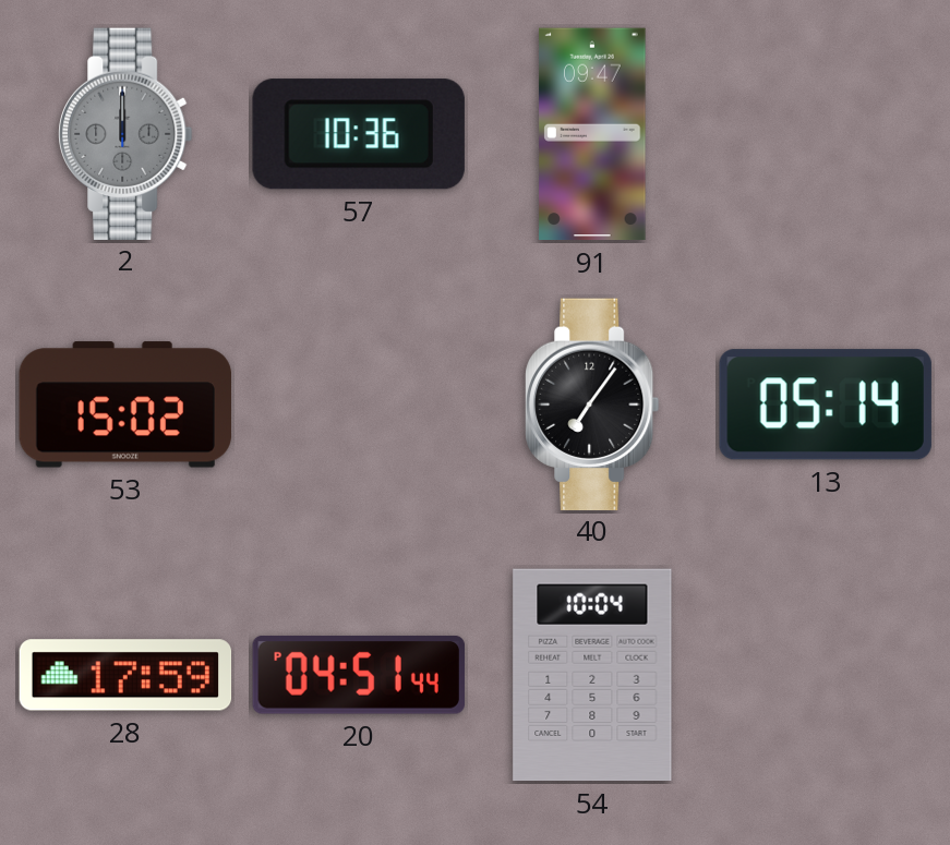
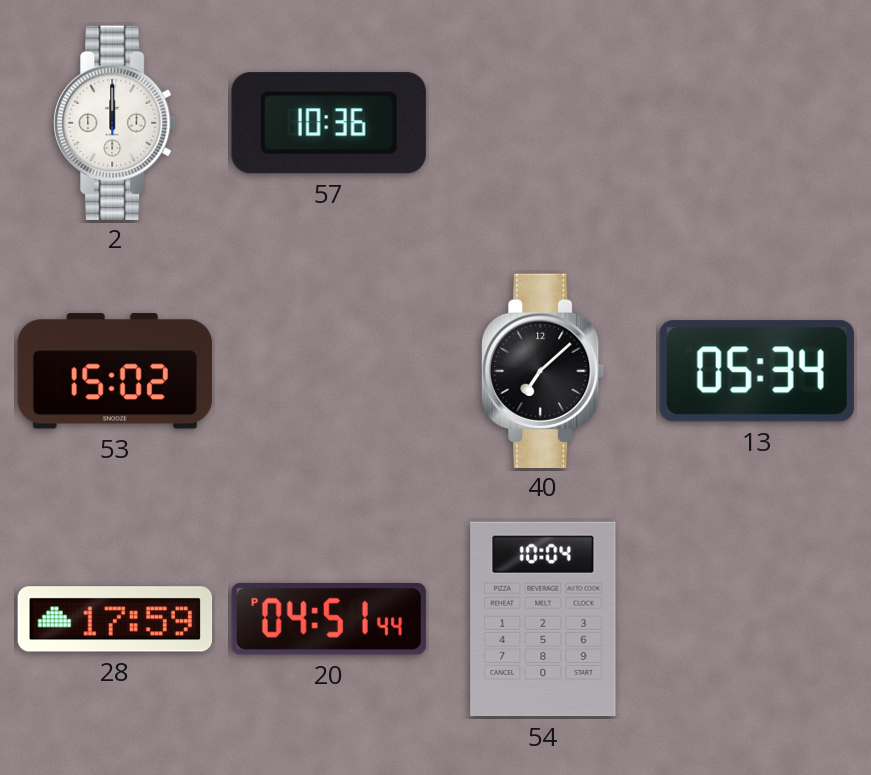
2 dial: grey -> white (115, 122)
91: 09:47 -> none (592, 134)
40: 7:06 -> 7:08 (543, 370)
13: 05:14 -> 05:34 (757, 371)
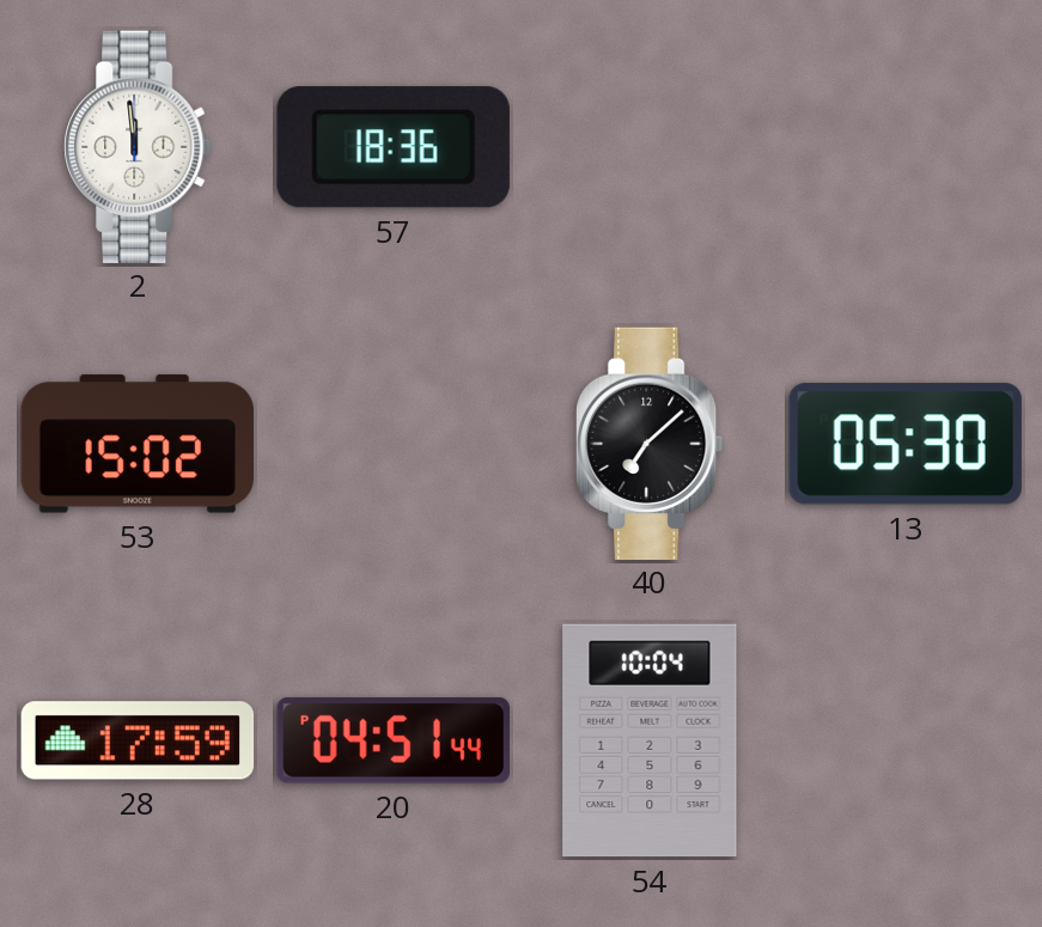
2: 12:00 -> 11:59 (138, 146)
57: 10:36 -> 18:36 (394, 147)
13: 05:34 -> 05:30 (906, 444)
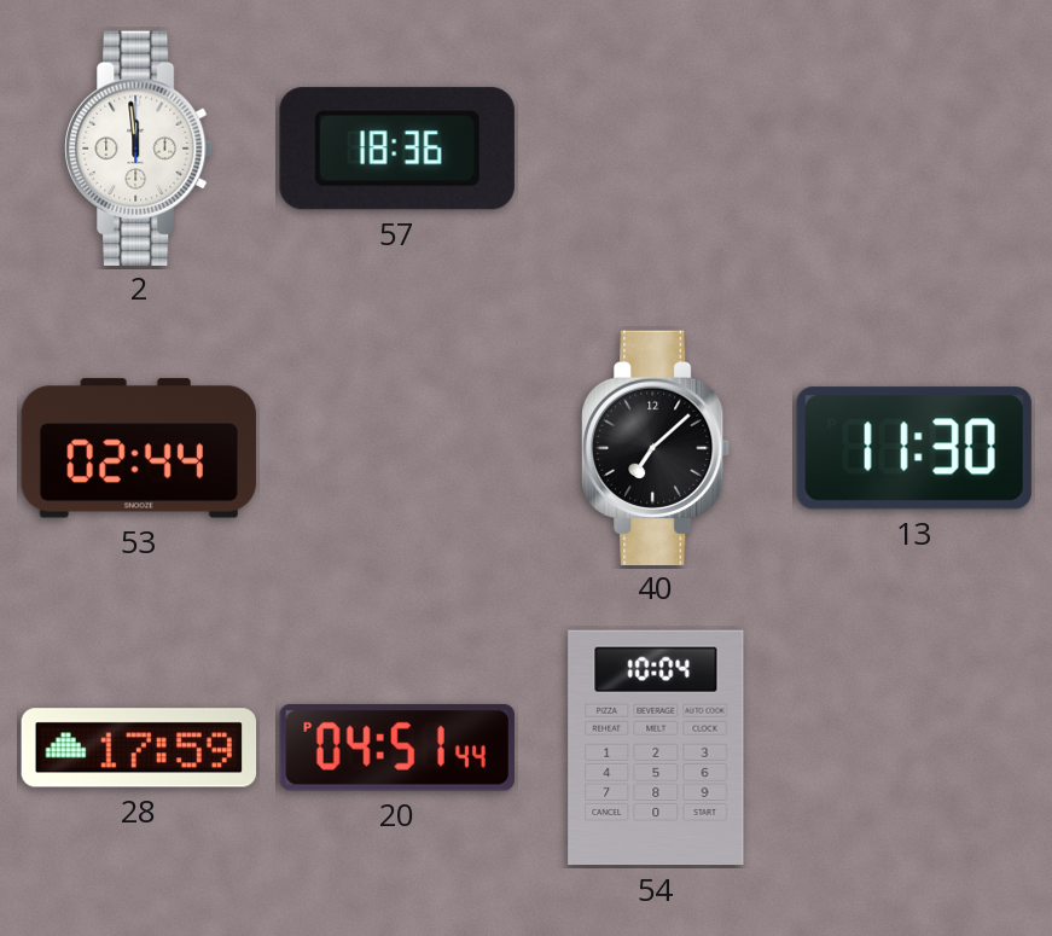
53: 15:02 -> 02:44 (139, 448)
13: 05:30 -> 11:30 (914, 448)
